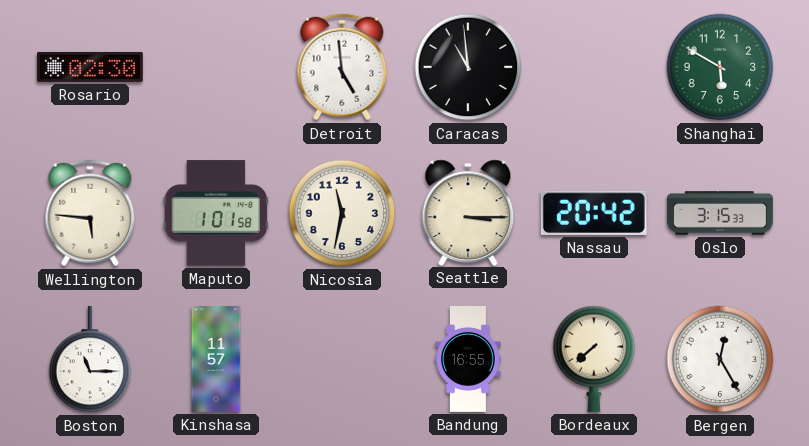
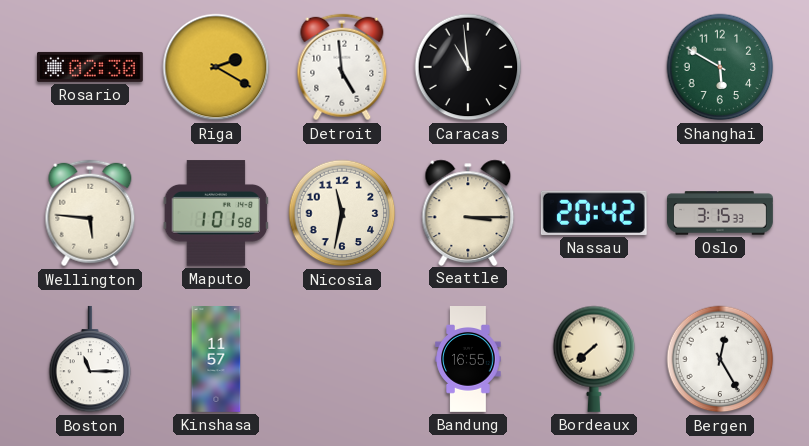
Riga: none -> 2:20 (216, 67)
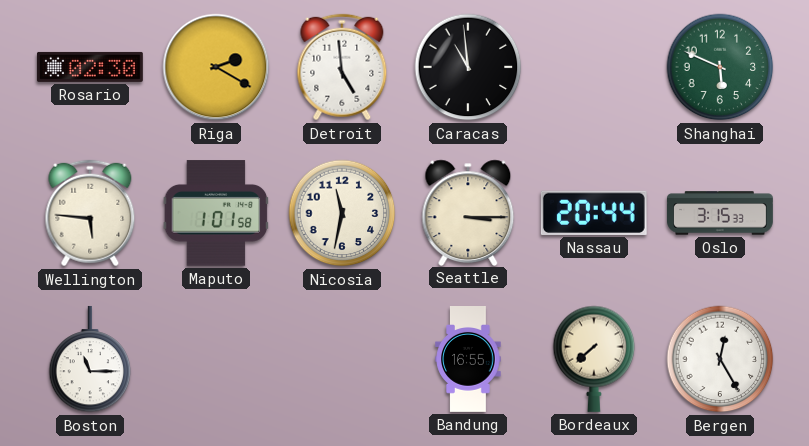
Shanghai: 5:50 -> 5:49 (720, 67)
Nassau: 20:42 -> 20:44 (594, 213)
Kinshasa: 11:57 -> none (216, 360)
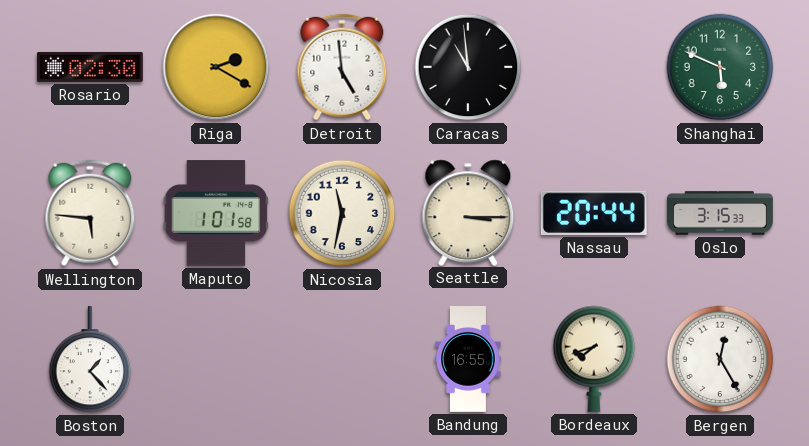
Boston: 11:15 -> 1:23 (90, 359)
Bordeaux: 7:38 -> 7:42 (594, 359)
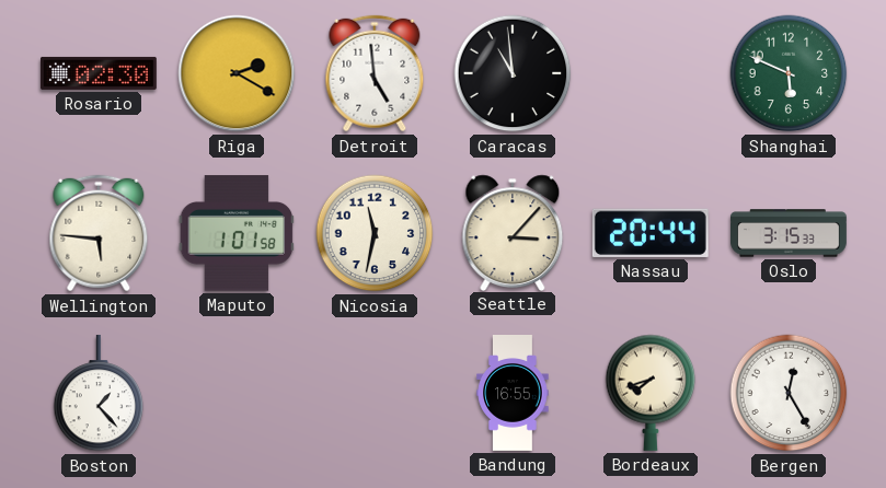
Seattle: 3:15 -> 3:07 (513, 232)
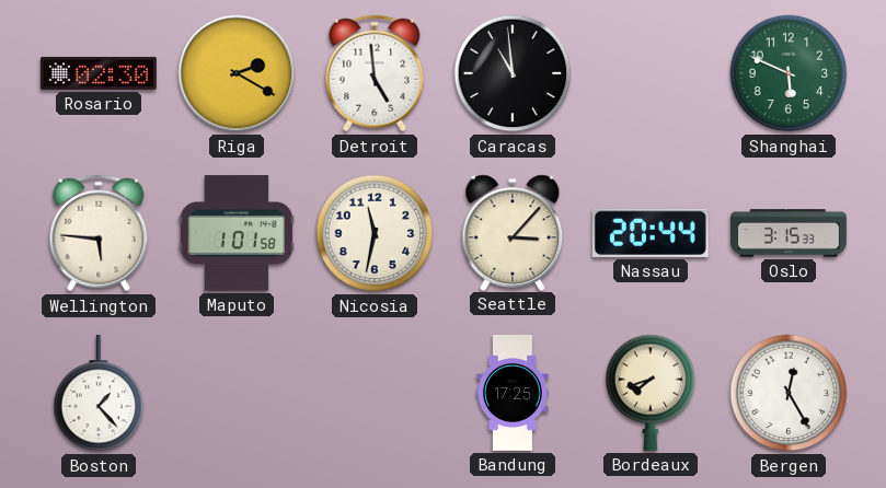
Bandung: 16:55 -> 17:25 (513, 394)
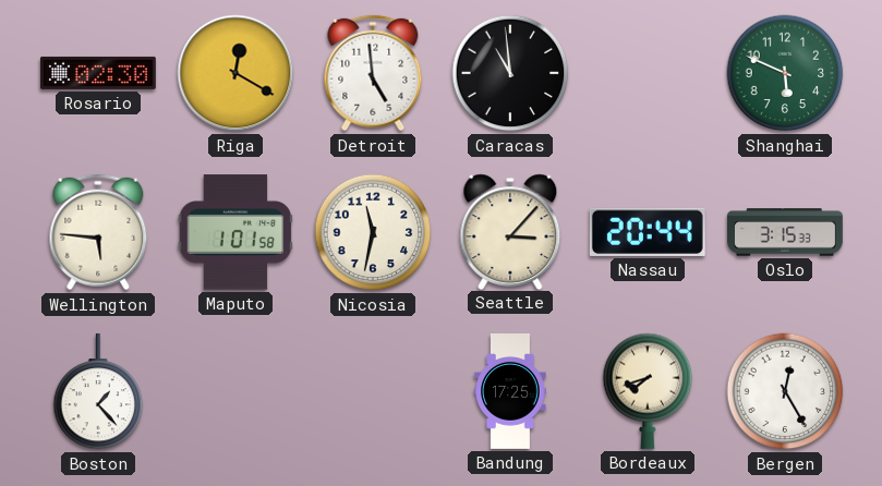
Riga: 2:20 -> 12:20 (235, 73)
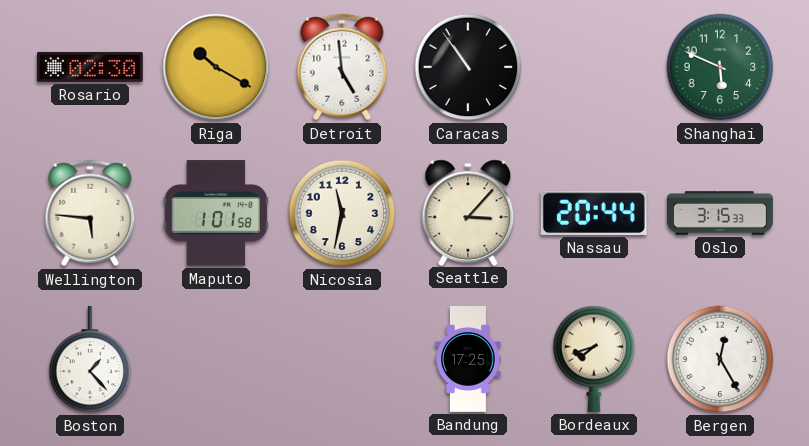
Riga: 12:20 -> 10:20 (216, 67)
Caracas: 10:59 -> 10:54 (468, 67)
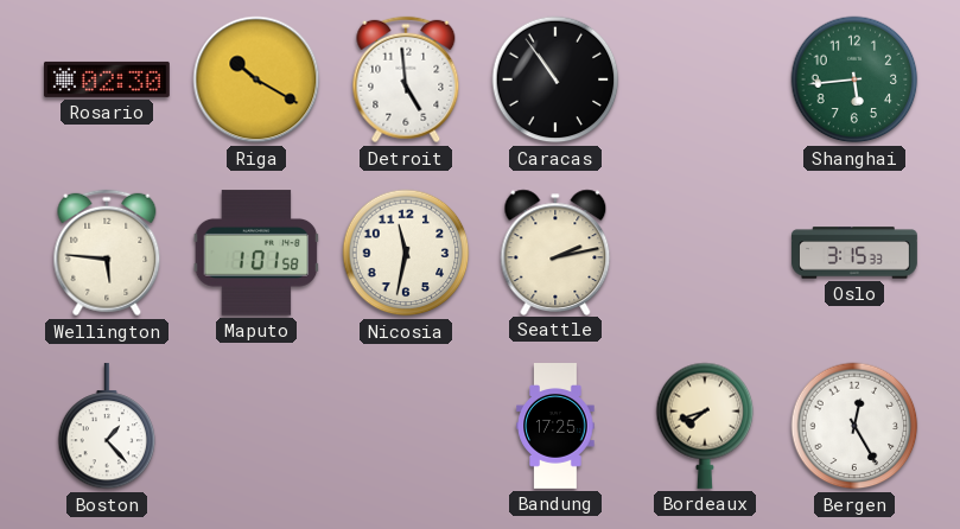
Shanghai: 5:49 -> 5:44 (854, 79)
Seattle: 3:07 -> 2:13 (555, 251)
Nassau: 20:44 -> none (594, 213)
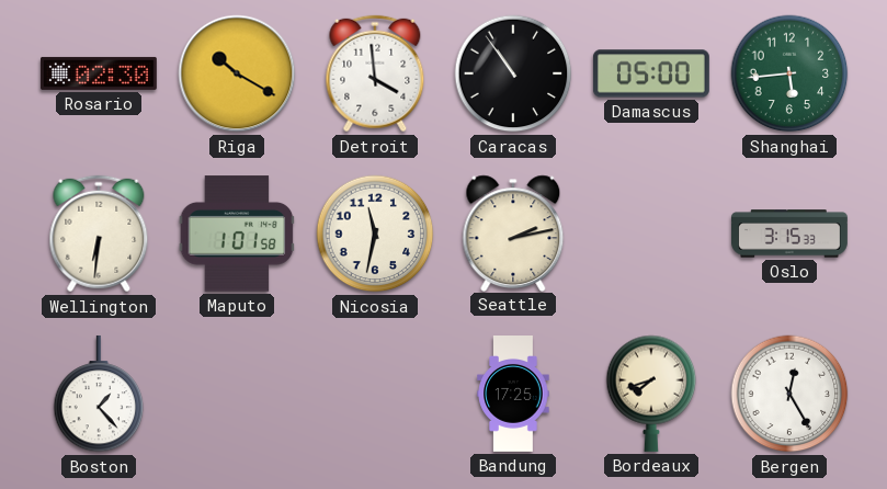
Detroit: 4:59 -> 3:59 (375, 73)
Damascus: none -> 05:00 (651, 73)
Wellington: 5:46 -> 6:31 (99, 234)
